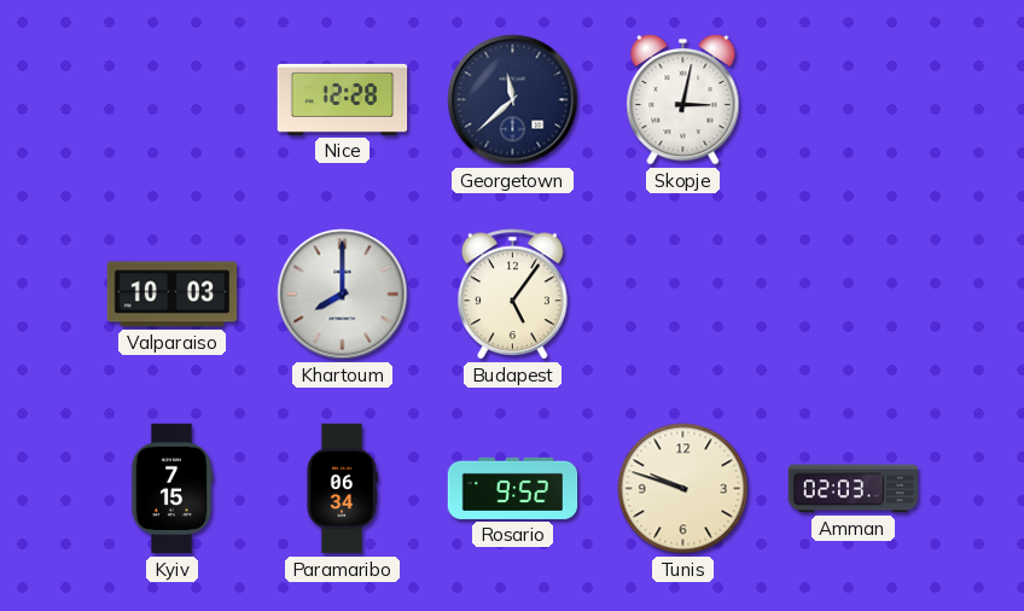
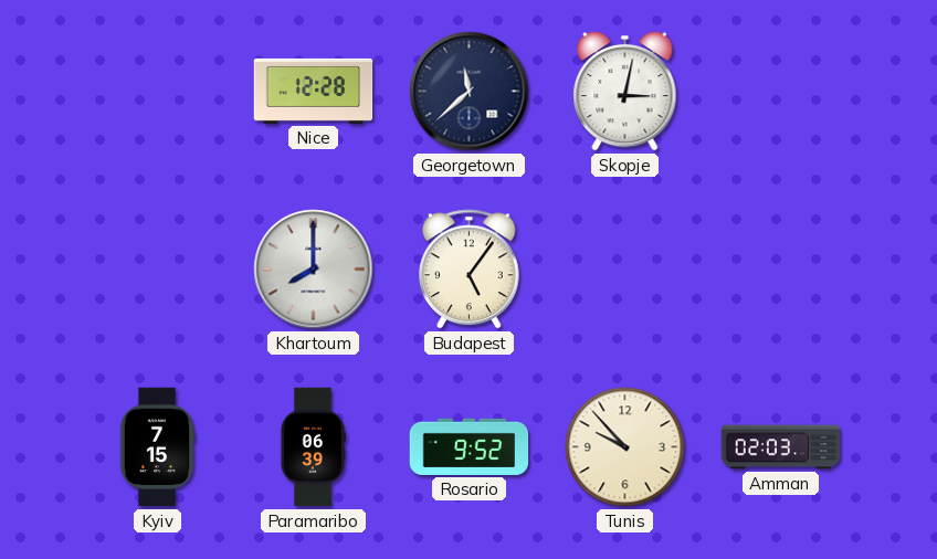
Valparaiso: 10:03 -> none (173, 295)
Paramaribo: 06:34 -> 06:39 (313, 447)
Tunis: 9:48 -> 9:53 (625, 447)
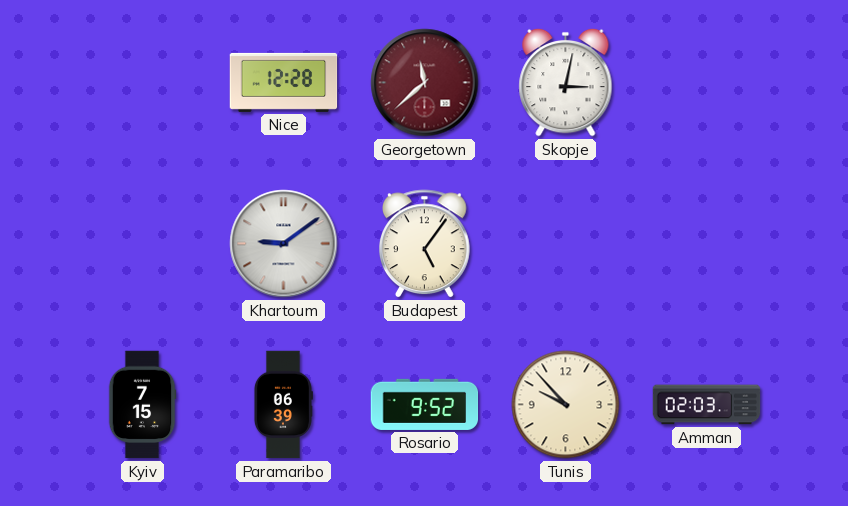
Georgetown dial: navy -> burgundy (425, 83)
Khartoum: 8:00 -> 9:09 (284, 244)
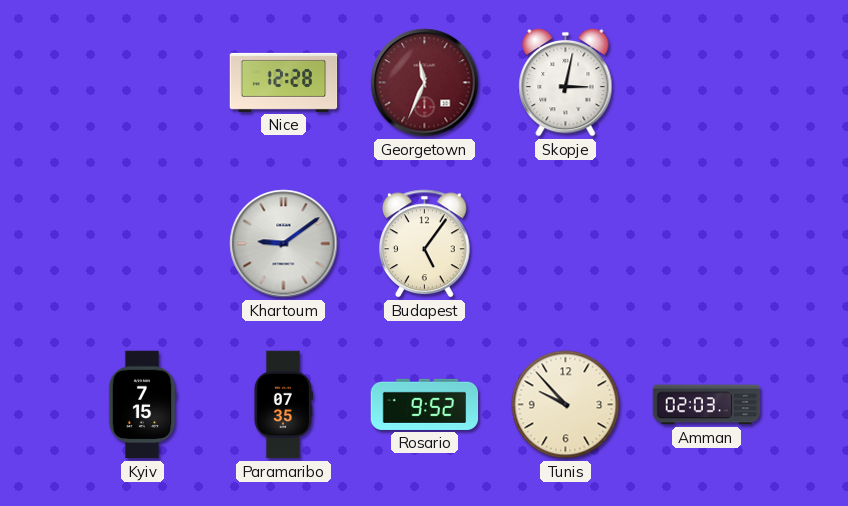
Georgetown: 11:38 -> 11:34 (425, 83)
Paramaribo: 06:39 -> 07:35 (283, 405)
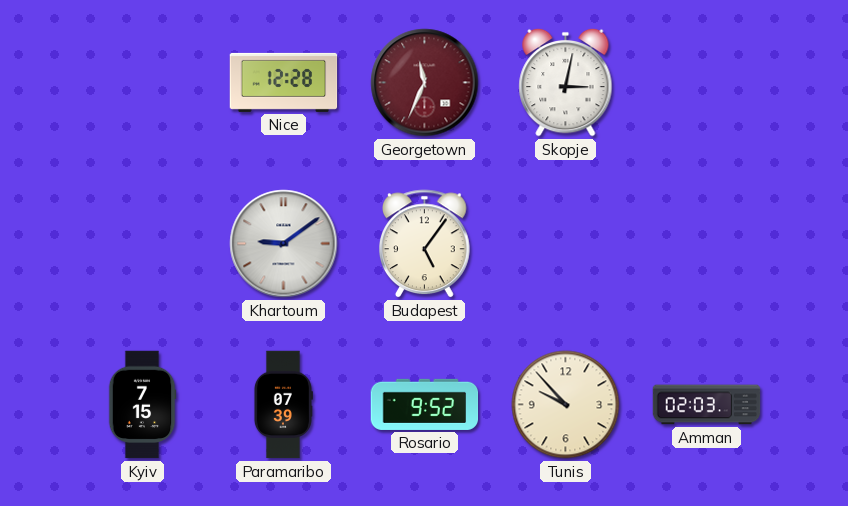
Paramaribo: 07:35 -> 07:39 (283, 405)
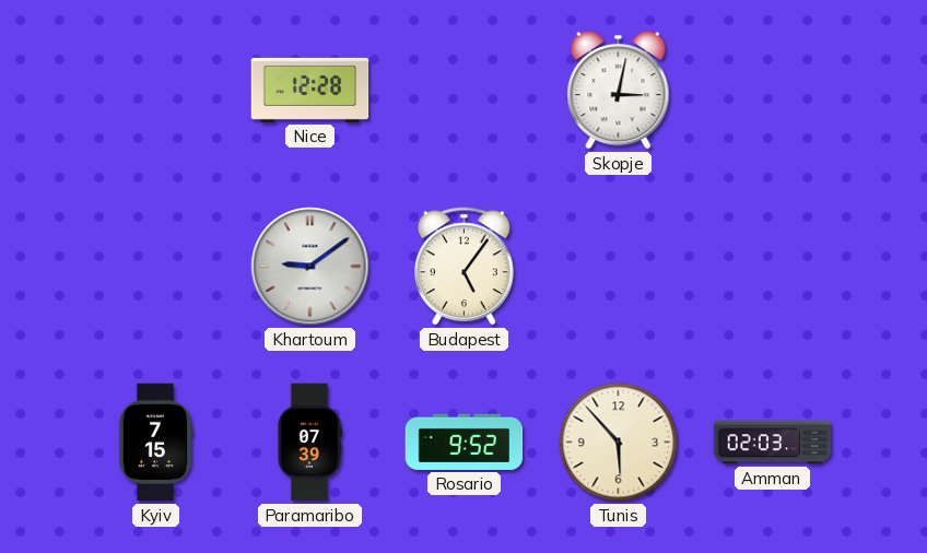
Georgetown: 11:34 -> none (425, 83)
Tunis: 9:53 -> 5:53 (619, 443)
